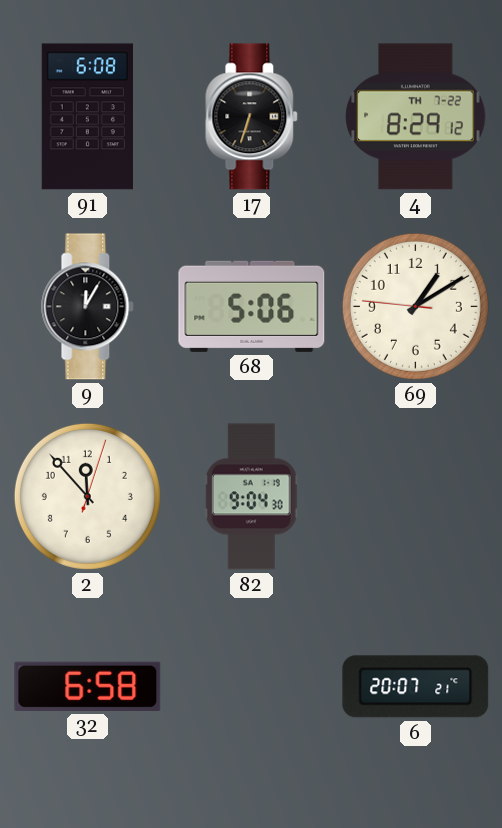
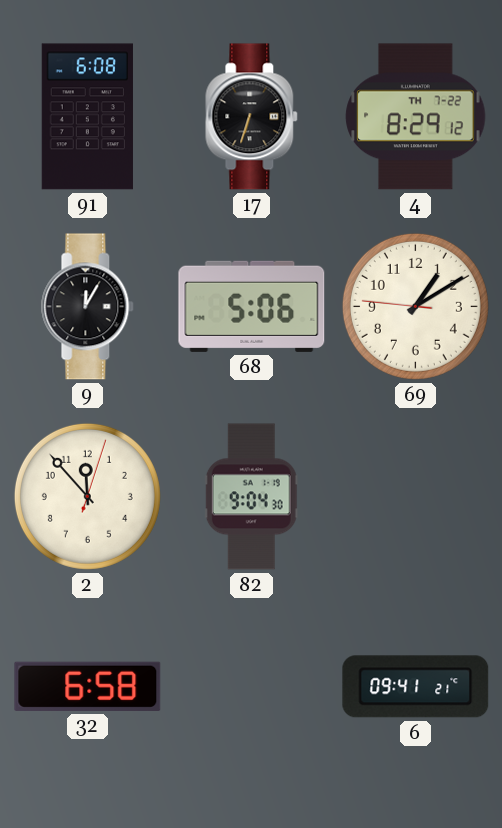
6: 20:07 -> 09:41 (416, 687)
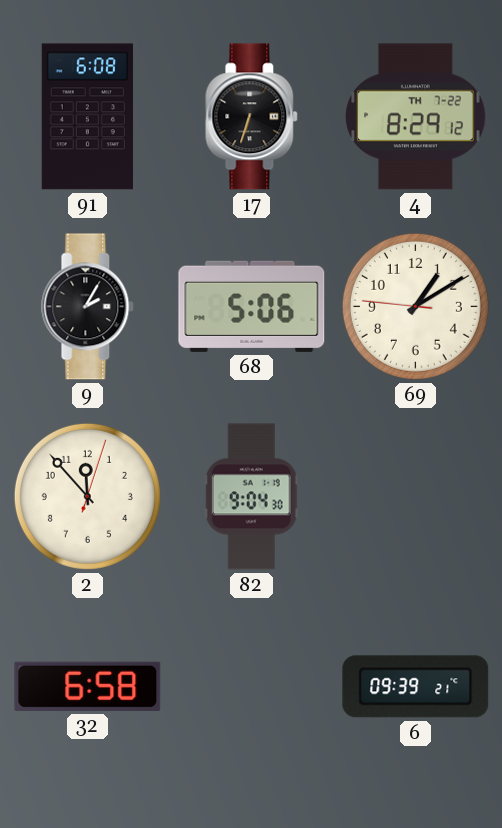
9: 12:05 -> 2:05 (88, 307)
6: 09:41 -> 09:39 (416, 687)
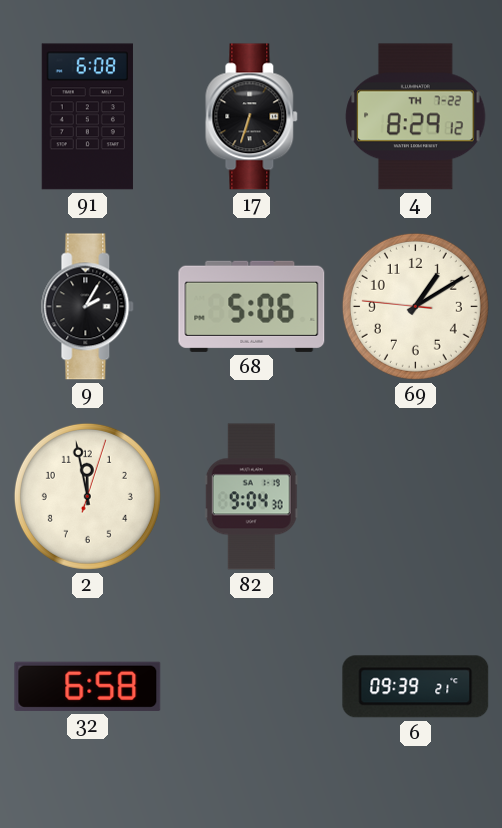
2: 11:53 -> 11:58 (87, 496)
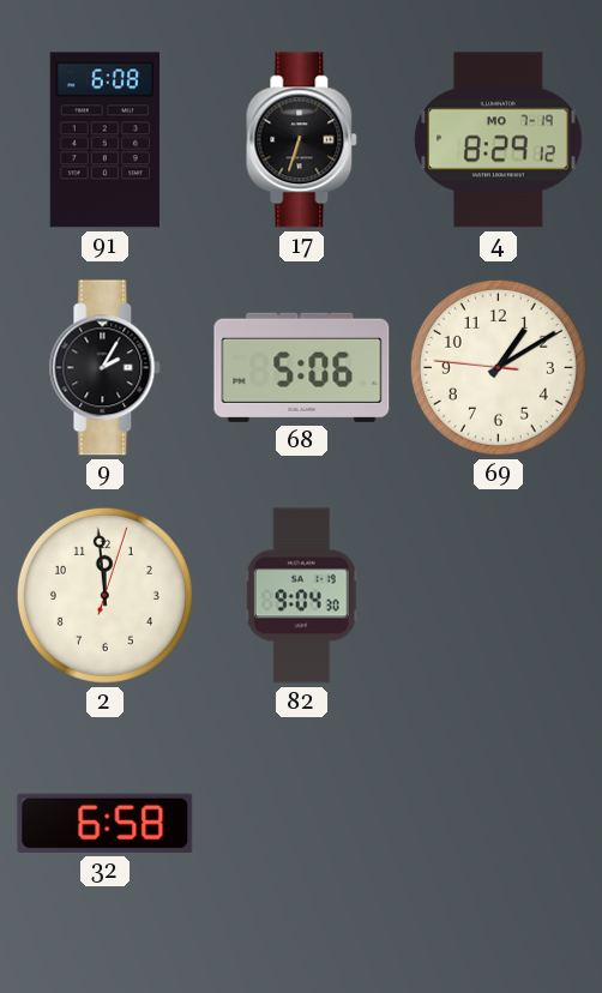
4 date: TH 7-22 -> MO 7-19 (499, 140)
2: 11:58 -> 11:59 (104, 595)
6: 09:39 -> none (416, 687)
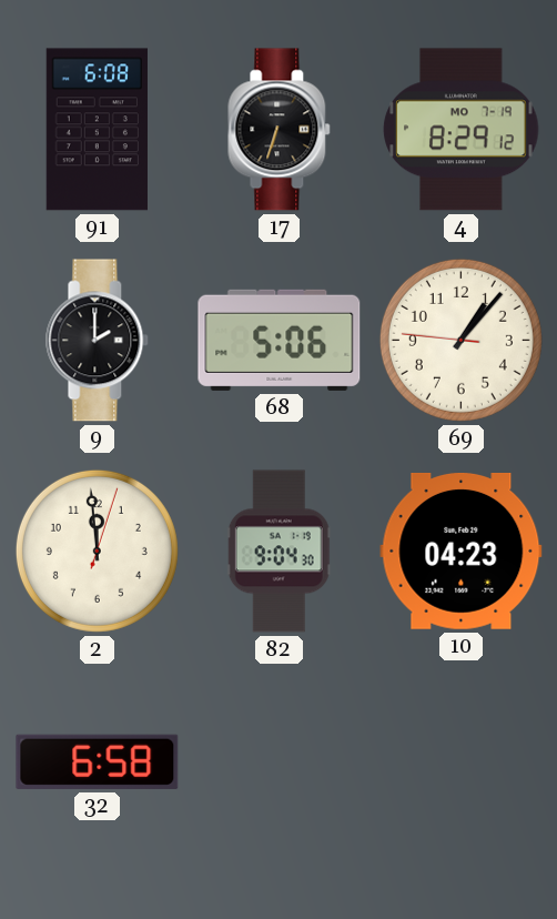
9: 2:05 -> 2:00 (98, 341)
69: 1:09 -> 1:06 (460, 340)
10: none -> 04:23 (462, 552)
